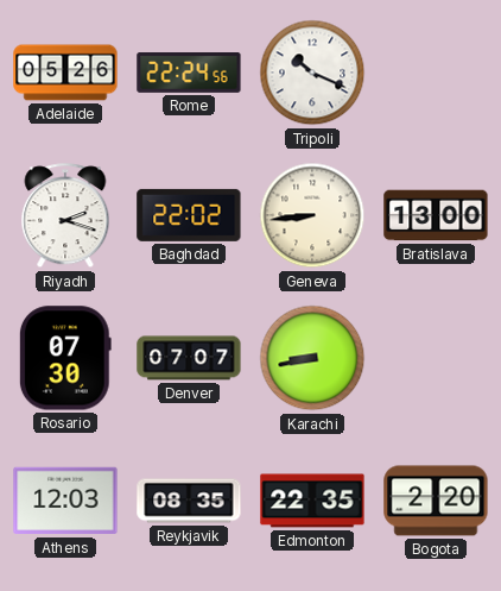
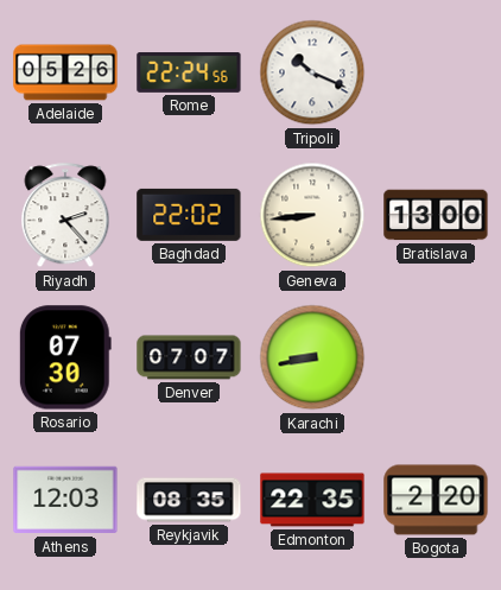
Riyadh: 2:18 -> 2:23 (65, 216)
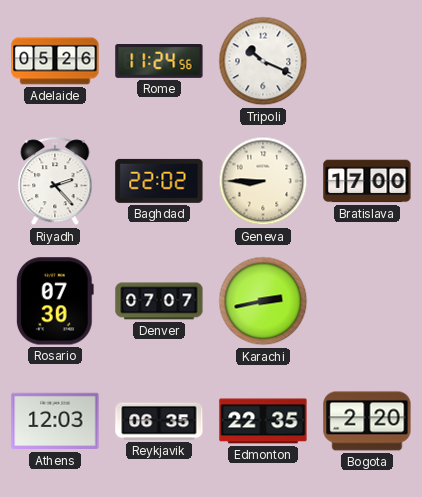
Rome: 22:24 -> 11:24 (159, 62)
Geneva: 8:44 -> 8:45 (263, 181)
Bratislava: 13:00 -> 17:00 (367, 181)
Karachi: 8:43 -> 2:43 (263, 301)
Reykjavik: 08:35 -> 06:35 (159, 421)
